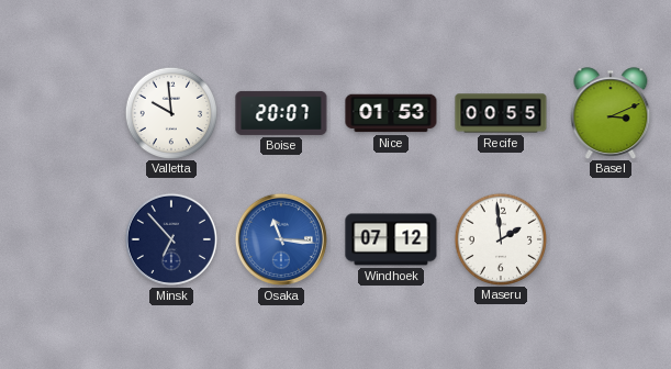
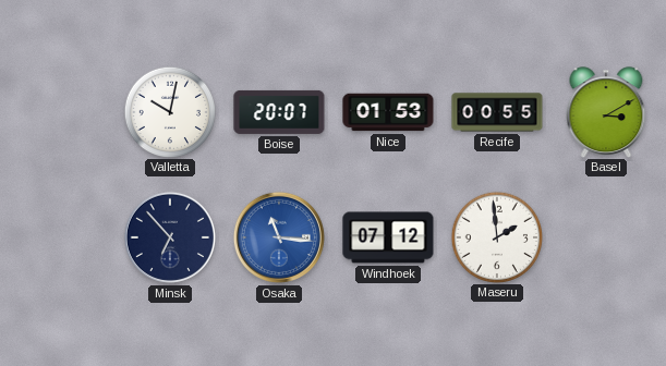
Valletta: 9:59 -> 10:02 (169, 111)
Basel: 3:11 -> 3:10 (606, 112)
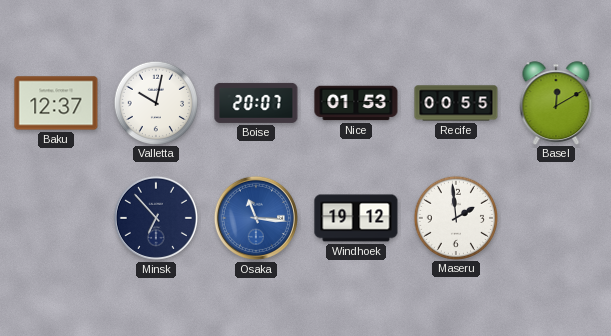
Baku: none -> 12:37 (56, 103)
Basel: 3:10 -> 12:10 (556, 103)
Windhoek: 07:12 -> 19:12 (356, 218)
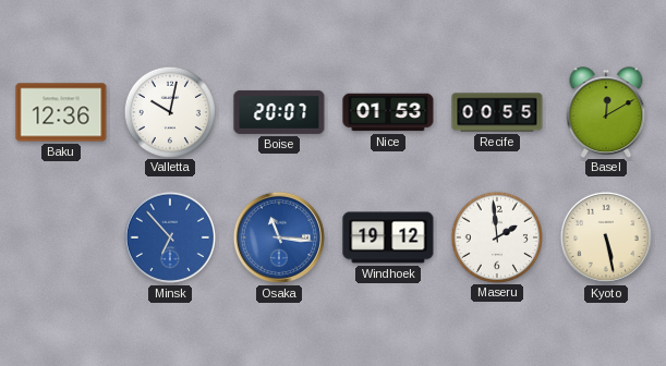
Baku: 12:37 -> 12:36 (61, 112)
Minsk dial: navy -> blue (170, 237)
Kyoto: none -> 5:28 (606, 237)
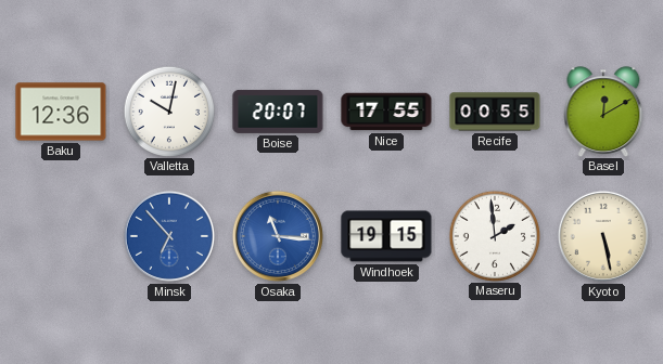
Nice: 01:53 -> 17:55 (386, 112)
Windhoek: 19:12 -> 19:15 (386, 236)
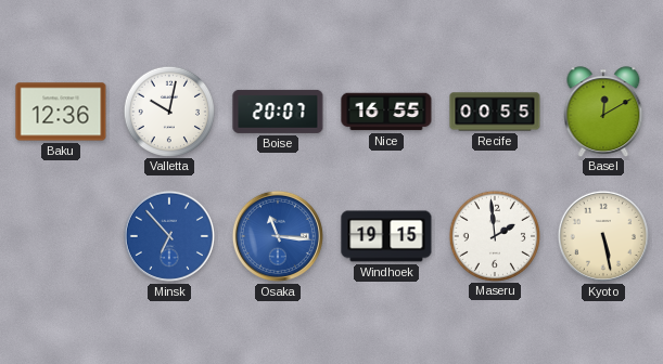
Nice: 17:55 -> 16:55 (386, 112)
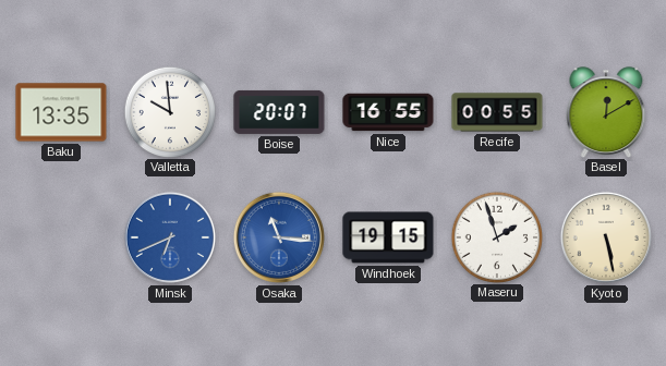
Baku: 12:36 -> 13:35 (61, 112)
Valletta: 10:02 -> 9:59 (169, 111)
Minsk: 6:53 -> 6:41 (170, 237)
Maseru: 1:59 -> 1:57 (496, 236)
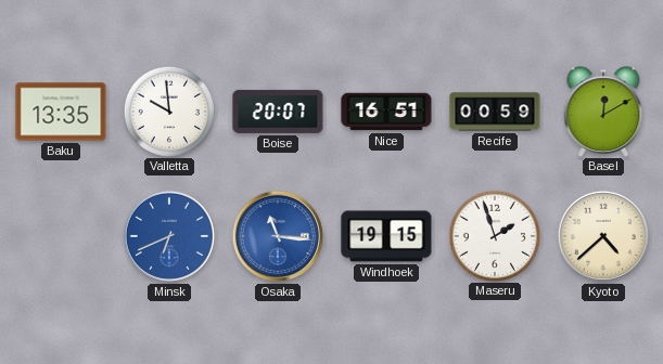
Nice: 16:55 -> 16:51 (386, 112)
Recife: 00:55 -> 00:59 (495, 112)
Kyoto: 5:28 -> 4:38 (603, 236)
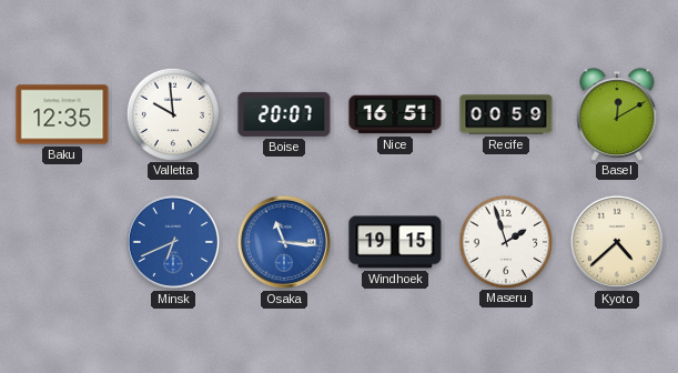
Baku: 13:35 -> 12:35 (62, 114)
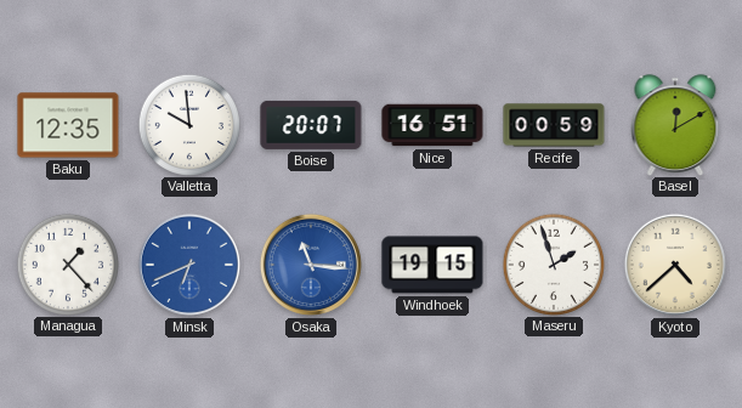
Managua: none -> 1:23 (67, 263)
